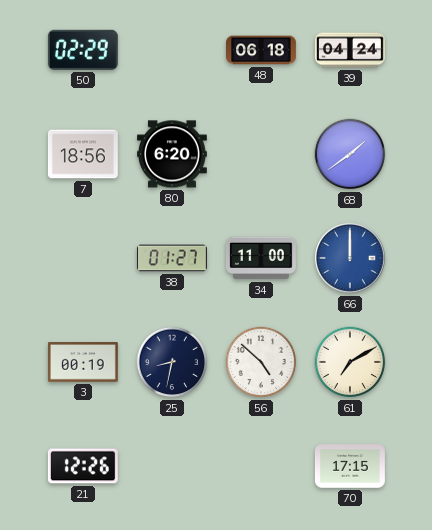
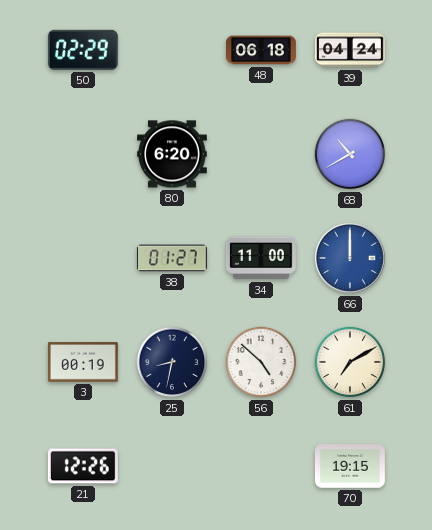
7: 18:56 -> none (83, 154)
68: 1:39 -> 10:40 (350, 154)
70: 17:15 -> 19:15 (350, 466)
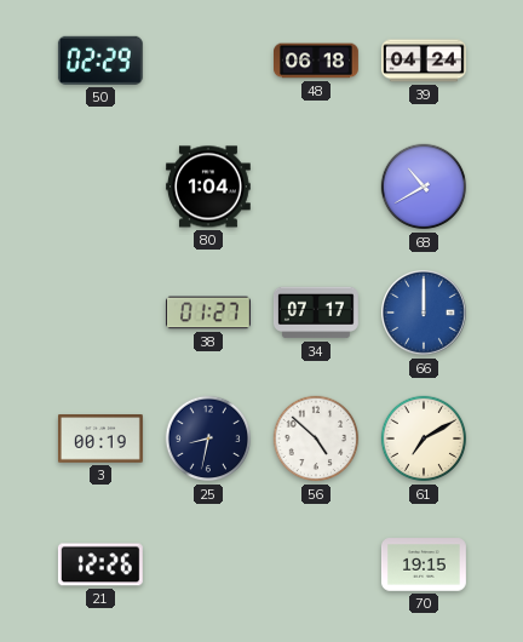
80: 6:20 -> 1:04 (208, 187)
34: 11:00 -> 07:17 (316, 313)
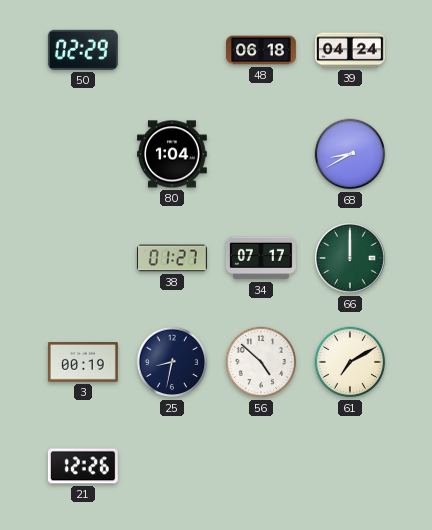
68: 10:40 -> 8:40 (350, 154)
66 dial: blue -> green (350, 258)
70: 19:15 -> none (424, 564)
